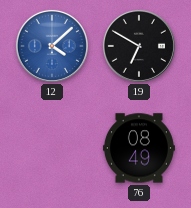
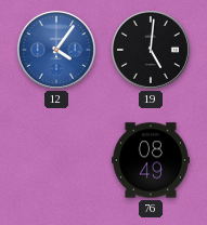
12: 4:08 -> 4:06 (56, 50)
19: 6:50 -> 5:01 (151, 50)
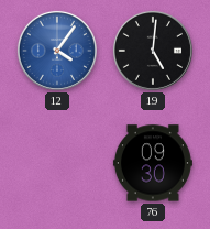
76: 08:49 -> 09:30 (153, 163)
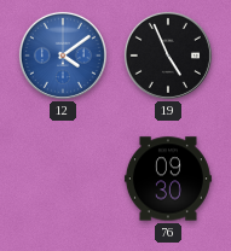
12: 4:06 -> 4:09 (63, 56)
19: 5:01 -> 4:56 (168, 56)
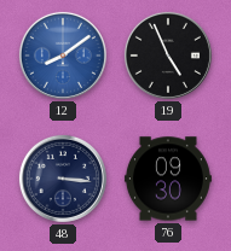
12: 4:09 -> 8:09 (63, 56)
48: none -> 3:16 (63, 179)
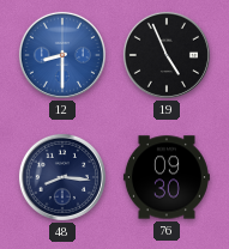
12: 8:09 -> 8:30 (62, 55)
48: 3:16 -> 8:16 (62, 177)
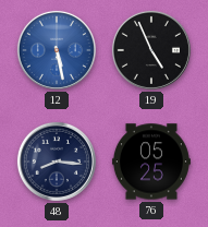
12: 8:30 -> 5:28 (57, 50)
76: 09:30 -> 05:25 (151, 162)
